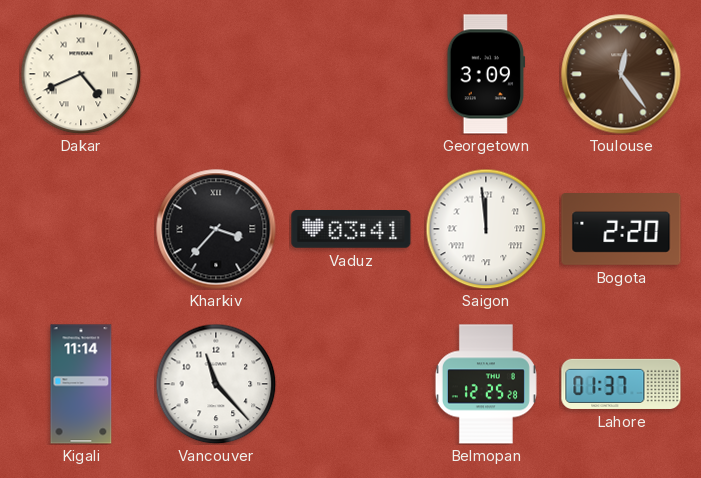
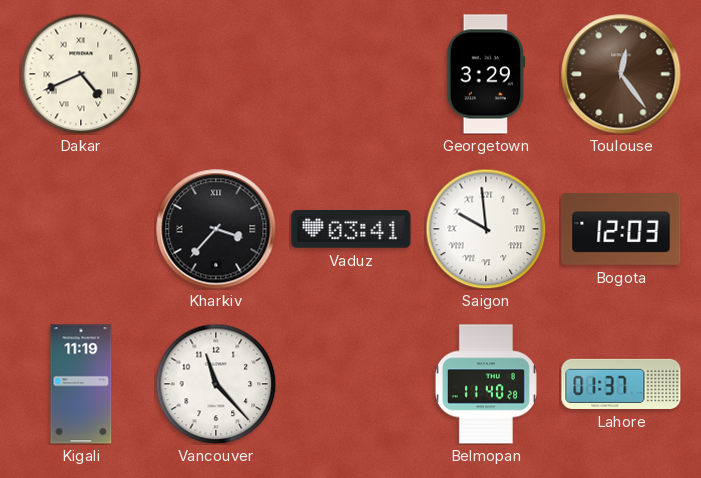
Georgetown: 3:09 -> 3:29 (486, 74)
Saigon: 11:59 -> 9:59 (486, 229)
Bogota: 2:20 -> 12:03 (621, 230)
Kigali: 11:14 -> 11:19 (81, 384)
Belmopan: 12:25 -> 11:40 (486, 384)
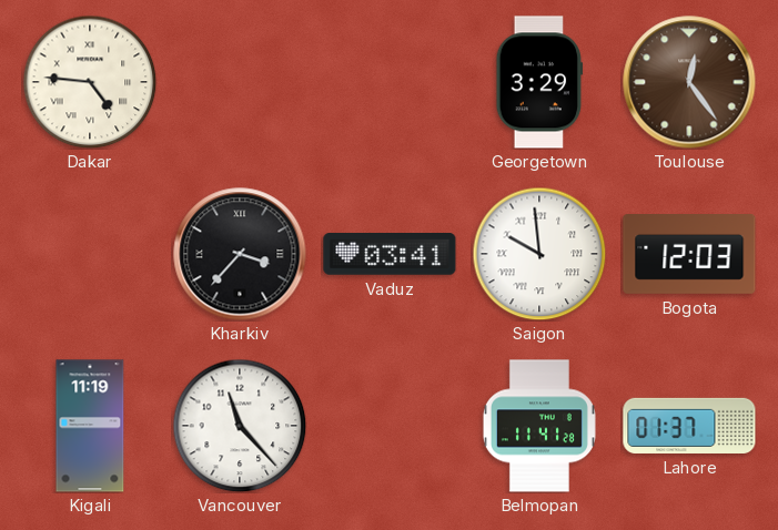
Dakar: 4:41 -> 4:46 (90, 82)
Belmopan: 11:40 -> 11:41 (539, 426)
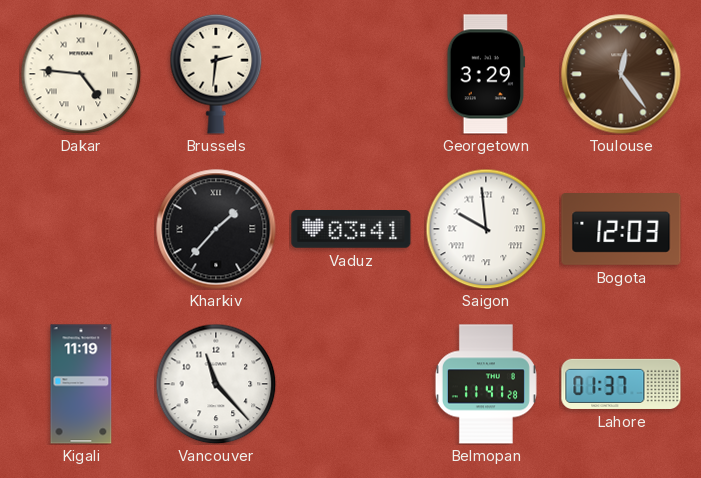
Brussels: none -> 2:31 (216, 74)
Kharkiv: 3:37 -> 1:37 (216, 229)
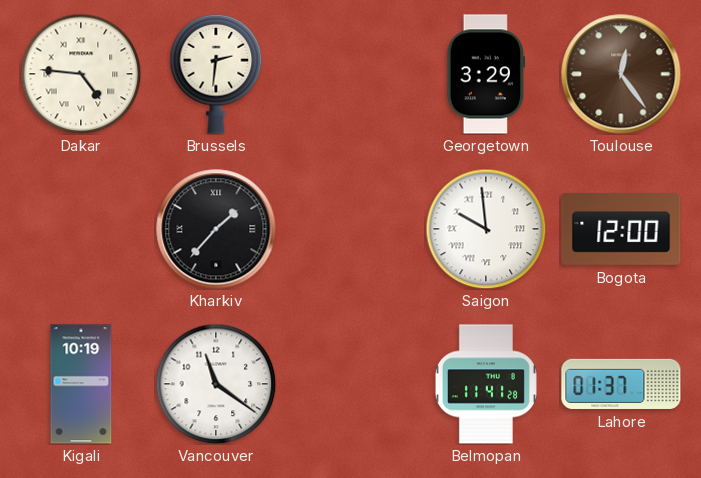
Vaduz: 03:41 -> none (351, 230)
Bogota: 12:03 -> 12:00 (621, 230)
Kigali: 11:19 -> 10:19 (81, 384)
Vancouver: 11:23 -> 11:21 (216, 384)
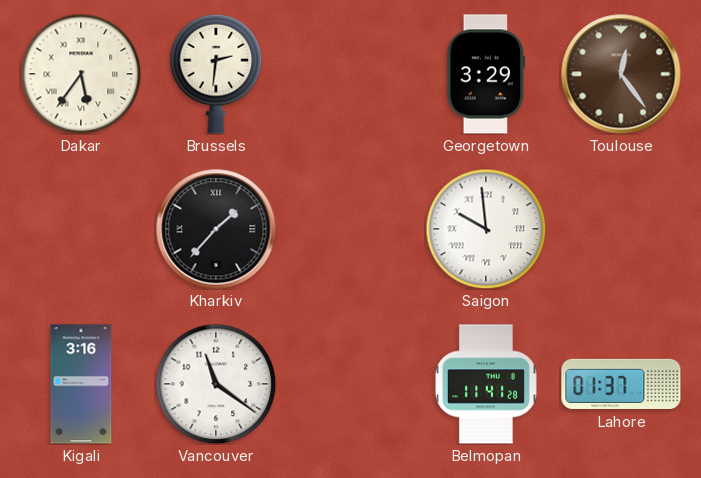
Dakar: 4:46 -> 5:36 (81, 74)
Bogota: 12:00 -> none (621, 230)
Kigali: 10:19 -> 3:16 (81, 384)
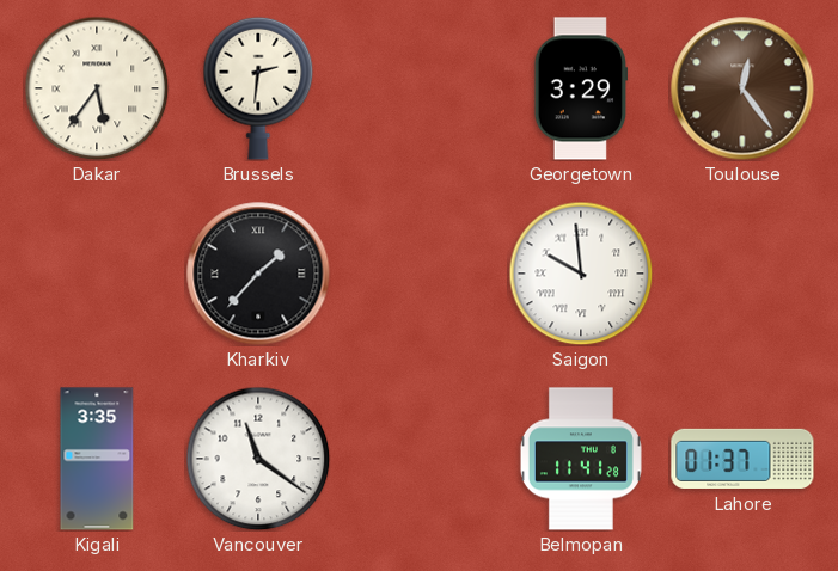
Kigali: 3:16 -> 3:35 (97, 459)
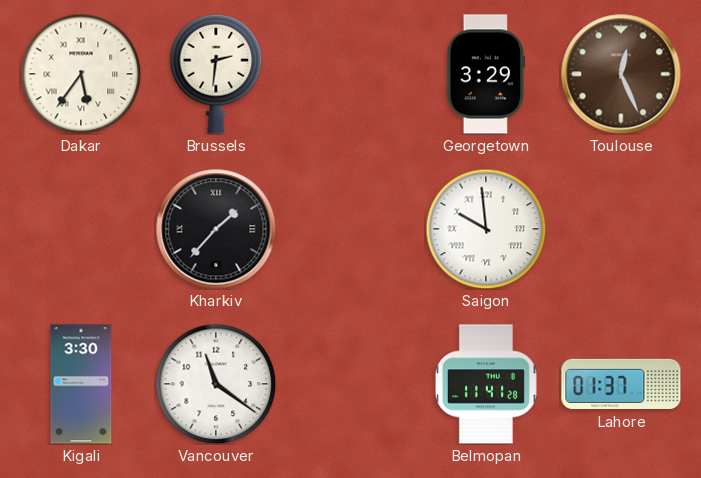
Toulouse: 12:24 -> 12:26 (621, 74)
Kigali: 3:35 -> 3:30 (81, 384)
